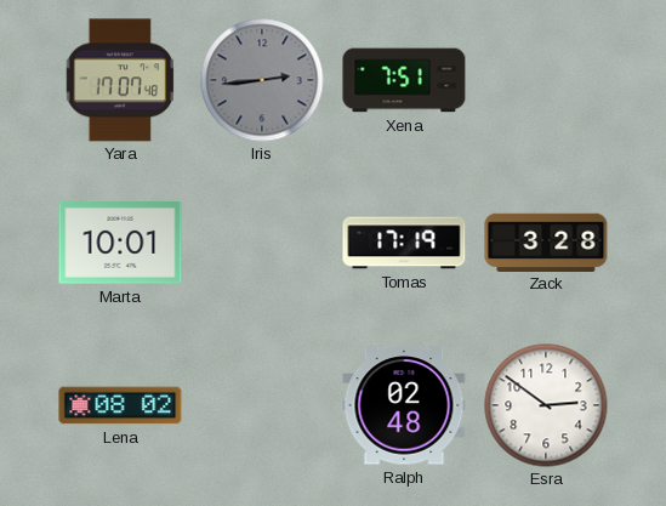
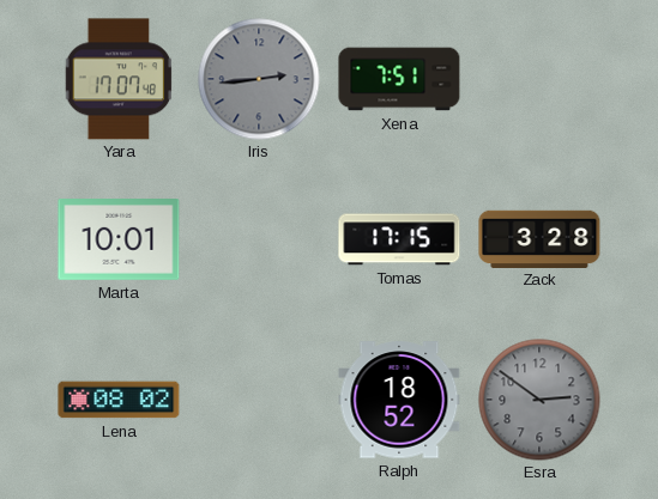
Tomas: 17:19 -> 17:15 (399, 239)
Ralph: 02:48 -> 18:52 (399, 400)
Esra dial: white -> grey (539, 400)
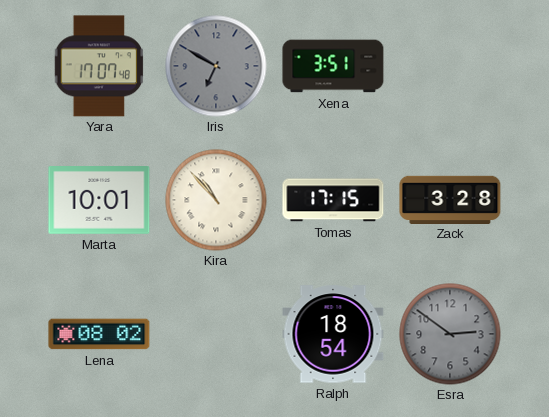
Iris: 2:44 -> 6:50 (216, 66)
Xena: 7:51 -> 3:51 (333, 66)
Kira: none -> 10:53 (216, 200)
Ralph: 18:52 -> 18:54 (333, 334)
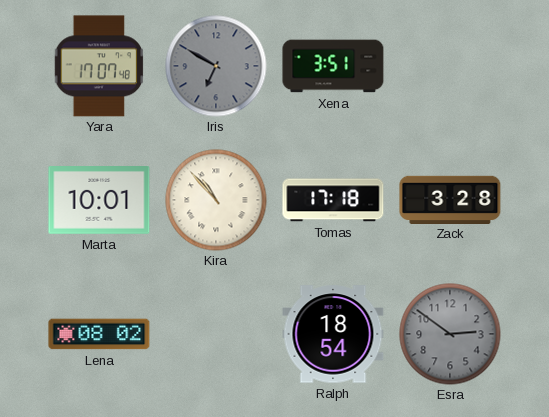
Tomas: 17:15 -> 17:18 (333, 200)
